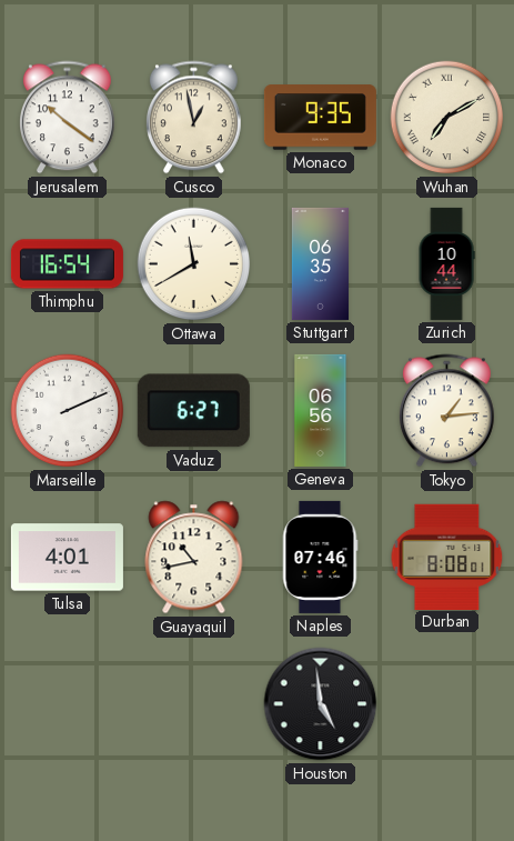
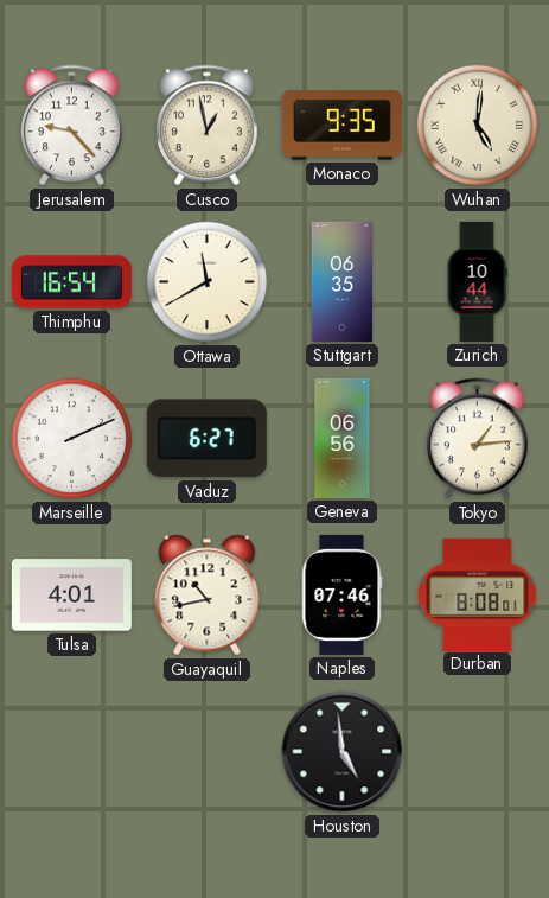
Jerusalem: 10:21 -> 9:23 (72, 126)
Wuhan: 7:10 -> 5:01 (478, 126)
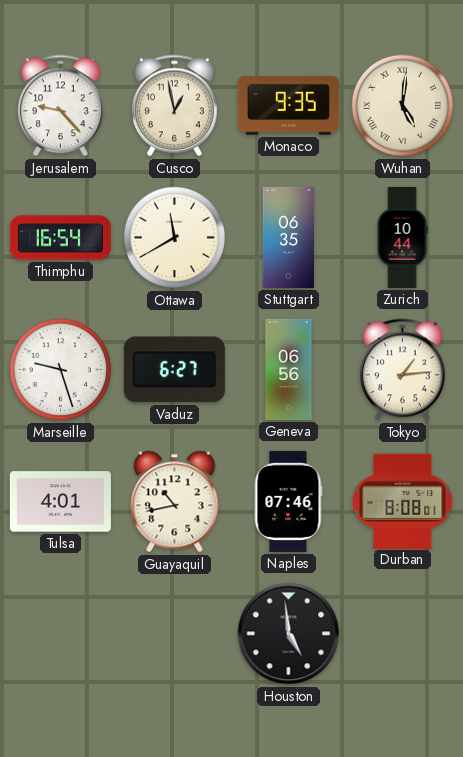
Marseille: 2:11 -> 9:27 (61, 370)
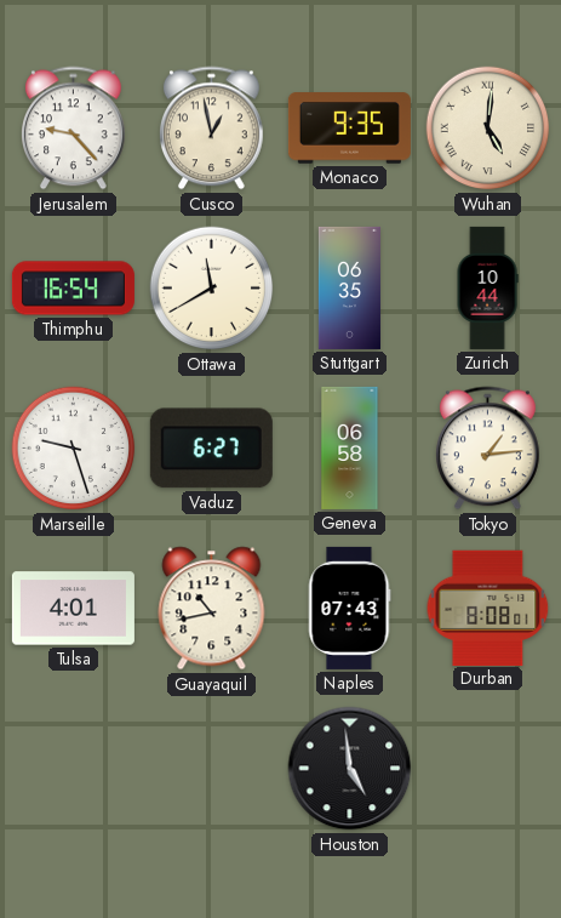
Geneva: 06:56 -> 06:58 (350, 447)
Naples: 07:46 -> 07:43 (349, 608)
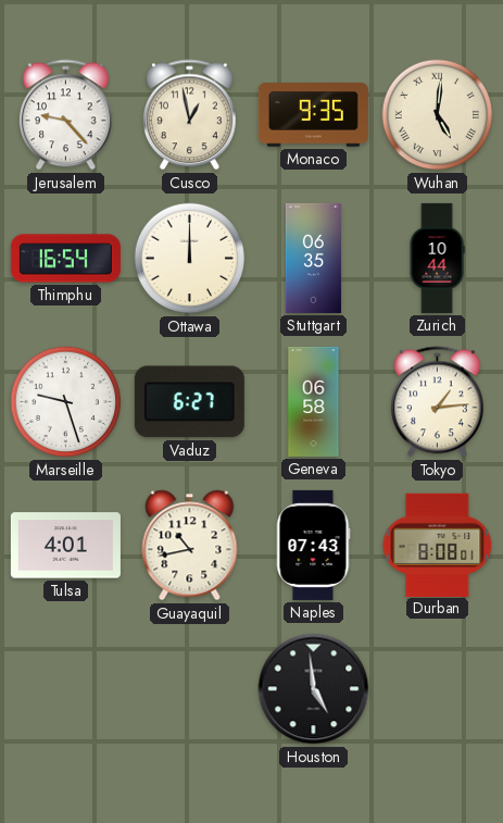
Ottawa: 11:40 -> 12:00 (190, 259)
